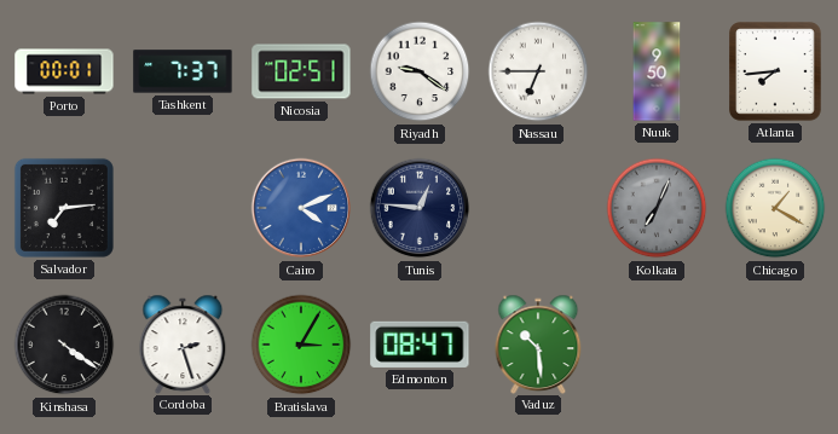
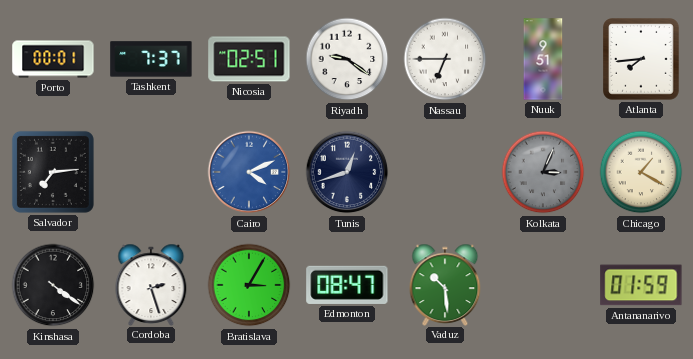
Nuuk: 9:50 -> 9:51 (543, 59)
Tunis: 12:46 -> 12:42 (347, 172)
Kolkata: 7:04 -> 3:04 (543, 172)
Antananarivo: none -> 01:59 (641, 285)
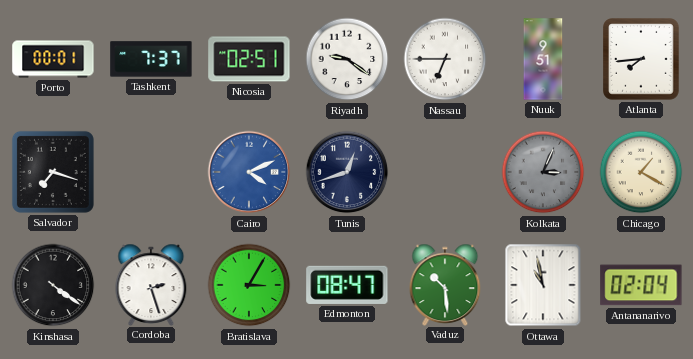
Salvador: 7:14 -> 7:18 (53, 172)
Ottawa: none -> 10:58 (543, 285)
Antananarivo: 01:59 -> 02:04 (641, 285)
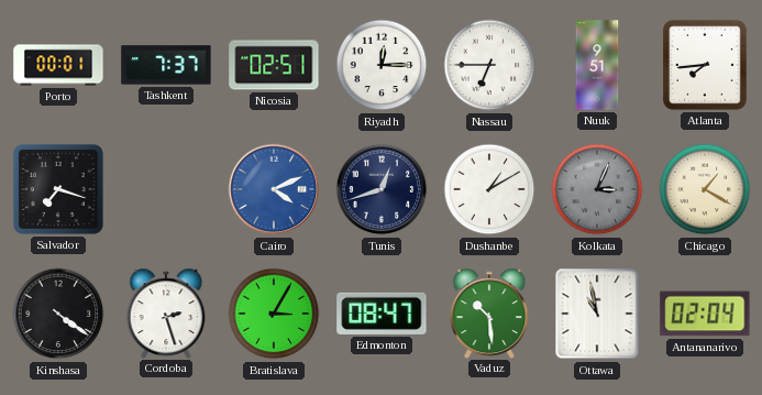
Riyadh: 9:21 -> 12:15 (382, 65)
Dushanbe: none -> 1:10 (489, 189)
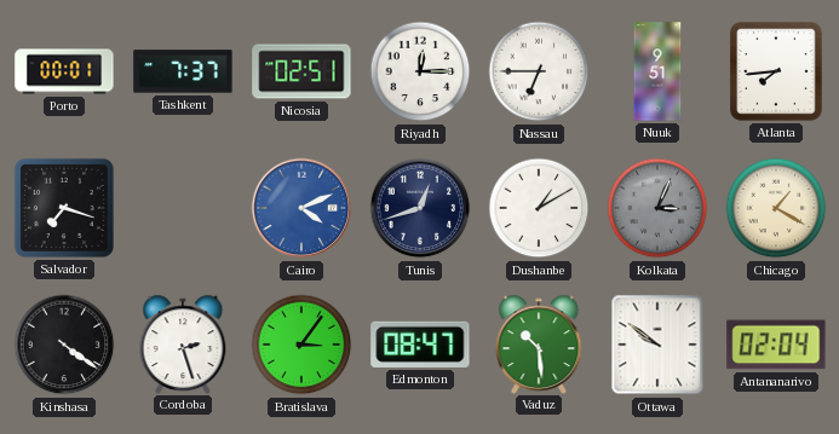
Bratislava: 3:05 -> 3:06 (301, 345)
Ottawa: 10:58 -> 9:51 (657, 345)
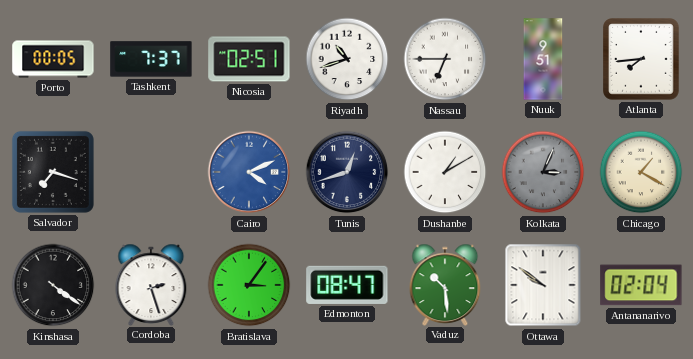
Porto: 00:01 -> 00:05 (53, 59)
Riyadh: 12:15 -> 10:42 (347, 59)
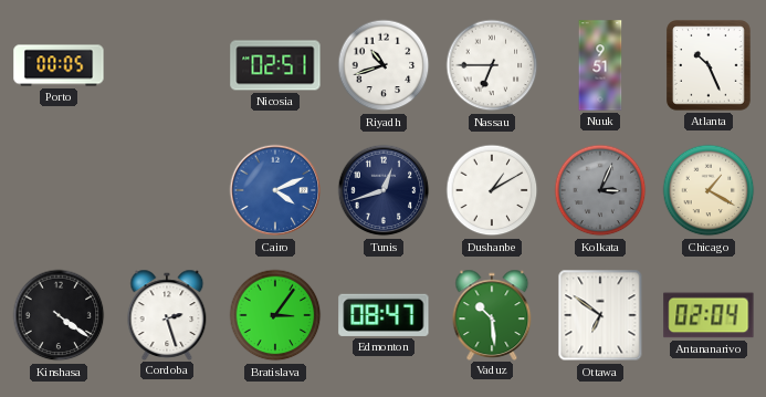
Tashkent: 7:37 -> none (151, 59)
Atlanta: 7:44 -> 10:26 (710, 66)
Salvador: 7:18 -> none (53, 172)
Ottawa: 9:51 -> 6:51 (600, 315)
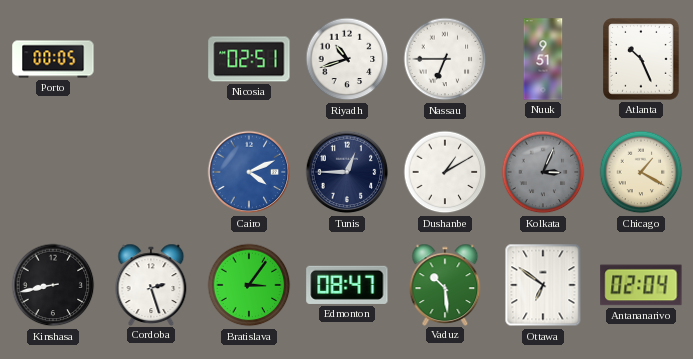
Tunis: 12:42 -> 12:45 (347, 172)
Kinshasa: 4:21 -> 8:43 (53, 285)
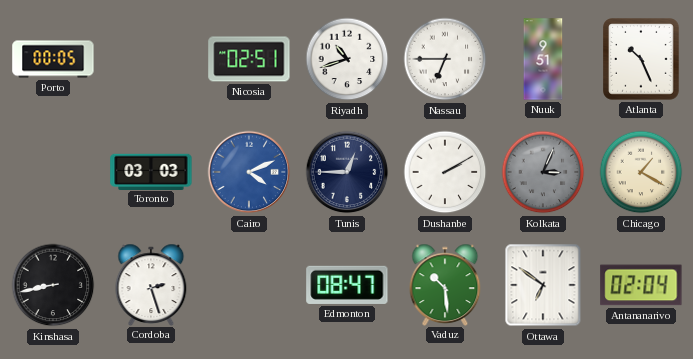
Toronto: none -> 03:03 (151, 171)
Dushanbe: 1:10 -> 2:10 (445, 172)
Bratislava: 3:06 -> none (249, 285)
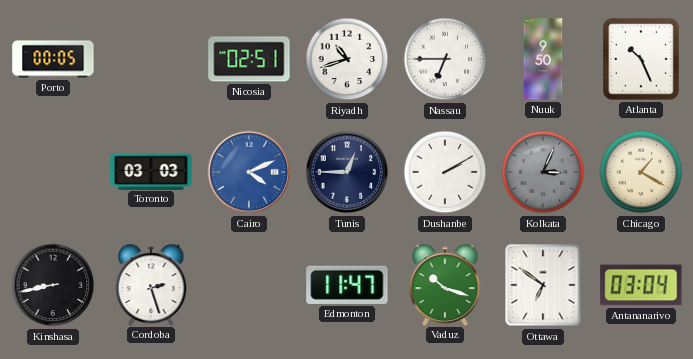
Nuuk: 9:51 -> 9:50 (543, 59)
Edmonton: 08:47 -> 11:47 (347, 285)
Vaduz: 10:29 -> 10:18 (445, 284)
Antananarivo: 02:04 -> 03:04 (641, 285)
